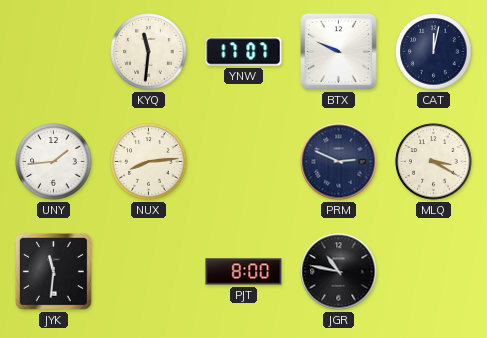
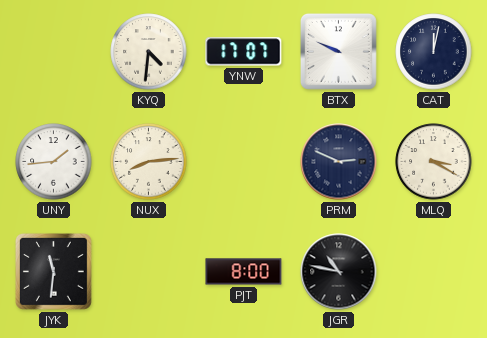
KYQ: 11:31 -> 4:31 (149, 52)
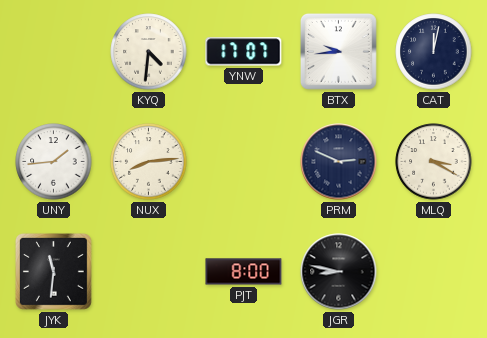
BTX: 9:49 -> 9:44 (338, 51)
JGR: 10:47 -> 8:47 (339, 272)
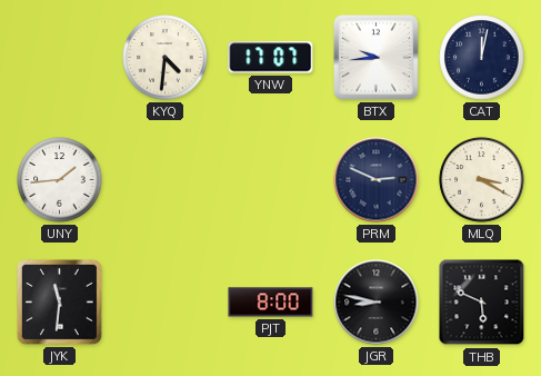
NUX: 8:14 -> none (149, 162)
THB: none -> 5:49 (482, 303)
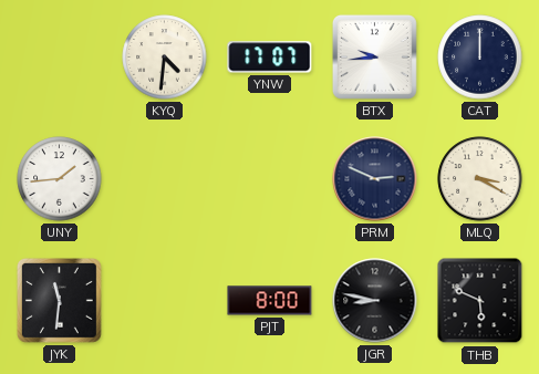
CAT: 12:02 -> 12:00 (480, 58)
